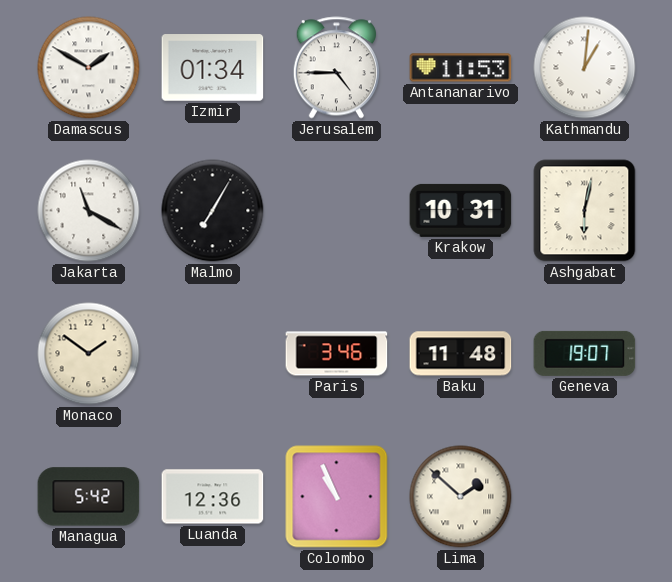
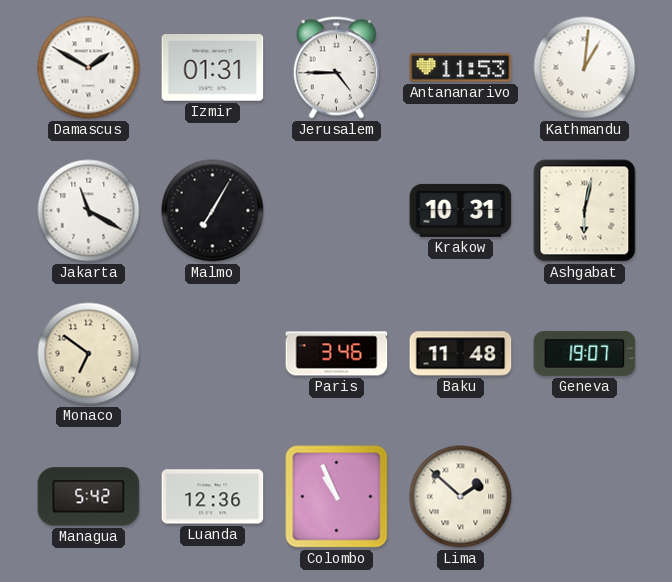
Izmir: 01:34 -> 01:31 (213, 68)
Monaco: 1:51 -> 6:51 (89, 354)
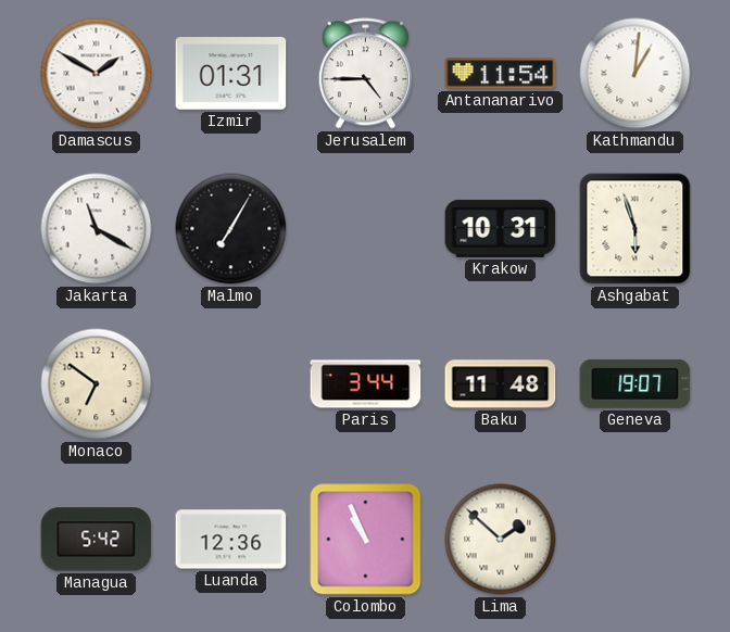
Antananarivo: 11:53 -> 11:54 (501, 74)
Ashgabat: 6:02 -> 5:57 (635, 229)
Paris: 3:46 -> 3:44 (366, 384)
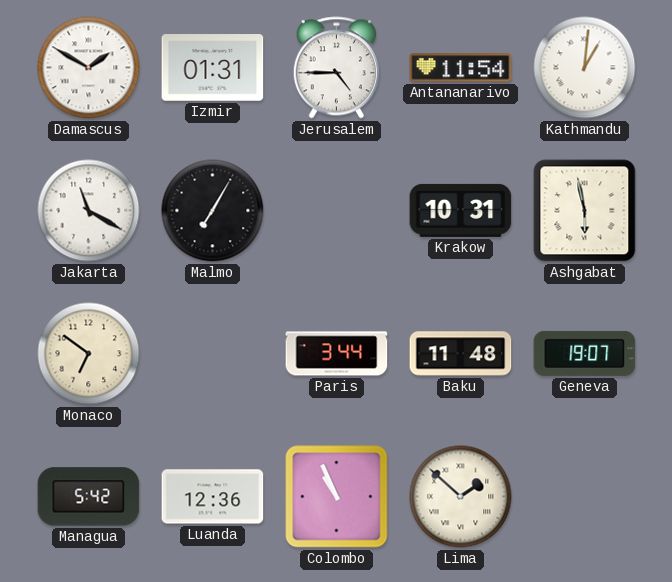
Ashgabat: 5:57 -> 5:58 (585, 211)
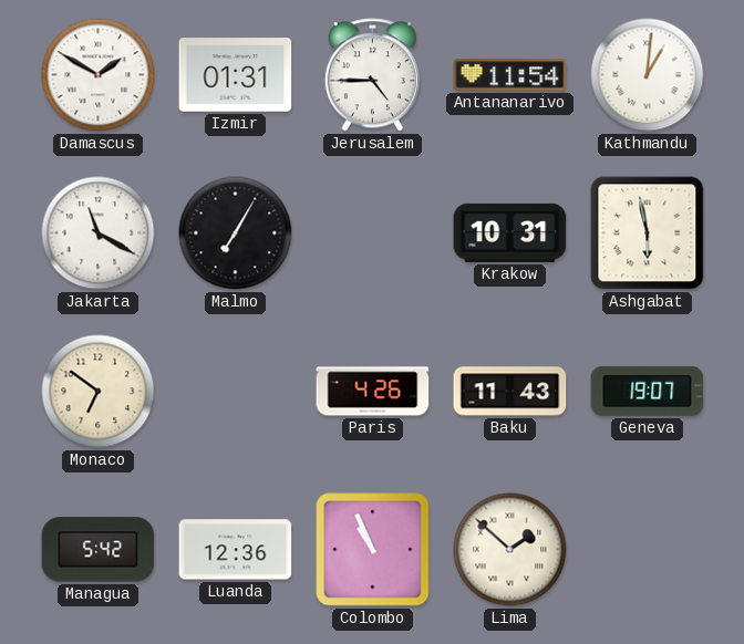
Paris: 3:44 -> 4:26 (373, 392)
Baku: 11:48 -> 11:43 (510, 392)
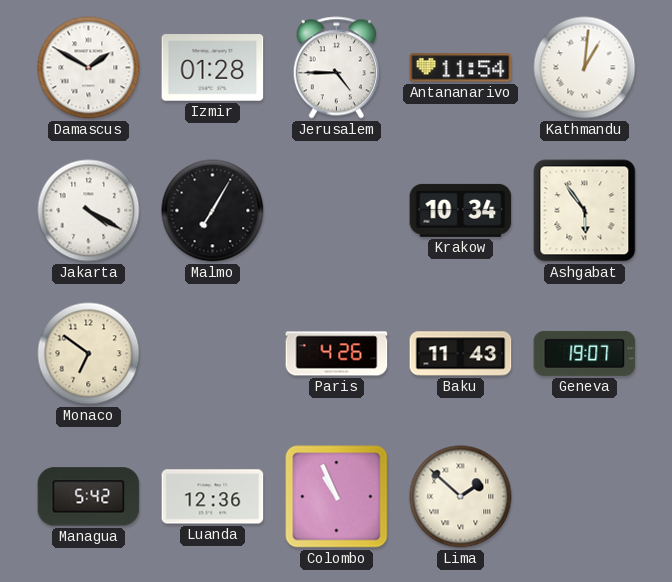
Izmir: 01:31 -> 01:28 (213, 68)
Jakarta: 11:20 -> 4:20 (89, 211)
Krakow: 10:31 -> 10:34 (461, 210)
Ashgabat: 5:58 -> 5:54 (585, 211)
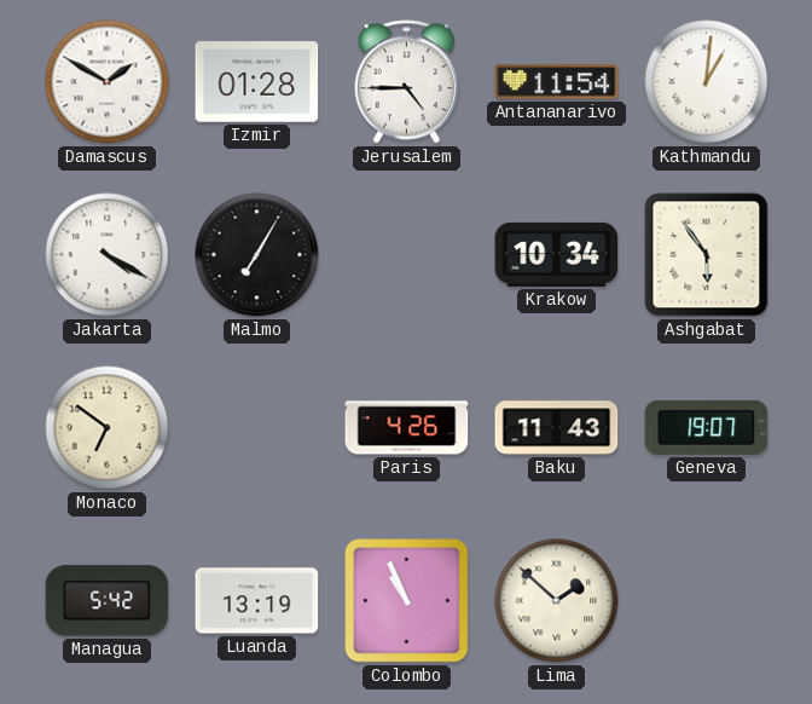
Luanda: 12:36 -> 13:19 (257, 601)
